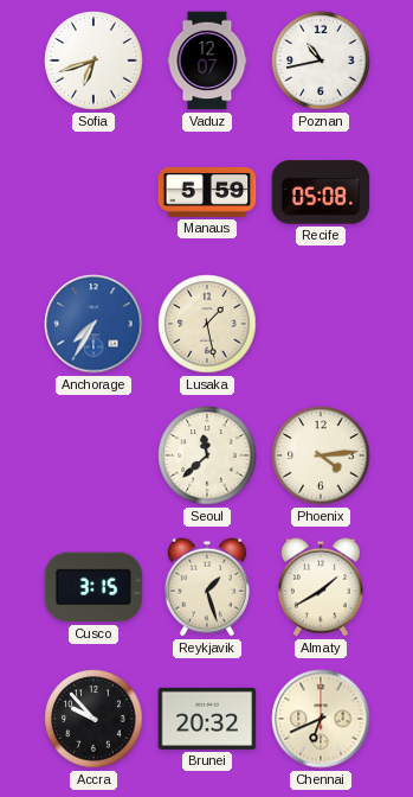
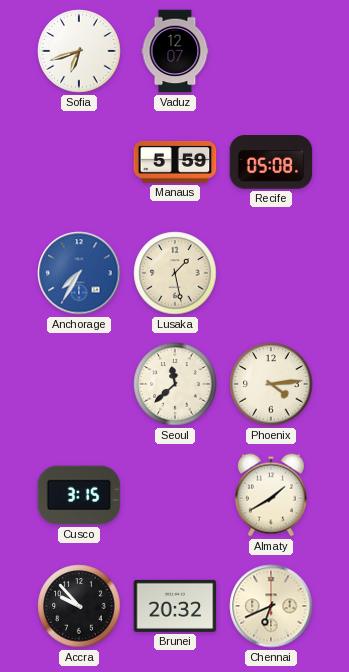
Poznan: 10:43 -> none (321, 60)
Reykjavik: 1:27 -> none (207, 587)
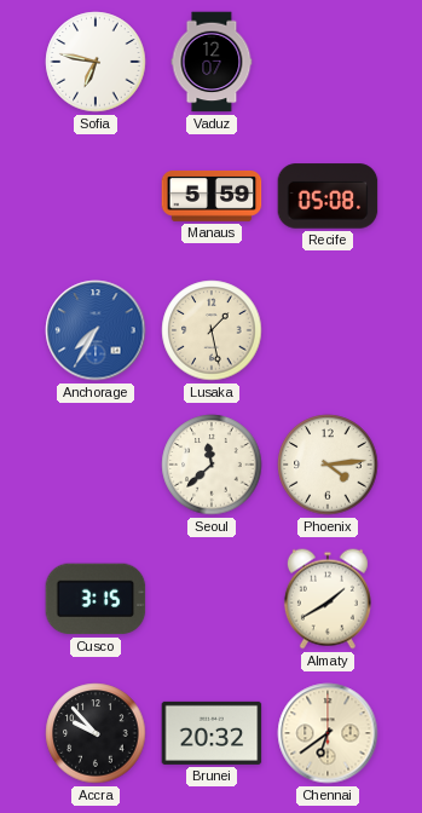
Sofia: 6:42 -> 6:47 (96, 62)
Chennai: 6:41 -> 6:39 (328, 733)
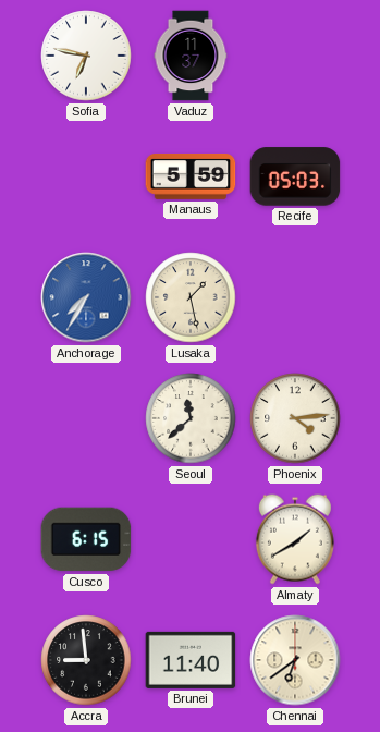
Vaduz: 12:07 -> 11:37 (191, 56)
Recife: 05:08 -> 05:03 (295, 176)
Cusco: 3:15 -> 6:15 (86, 539)
Accra: 9:53 -> 8:59 (86, 660)
Brunei: 20:32 -> 11:40 (191, 660)
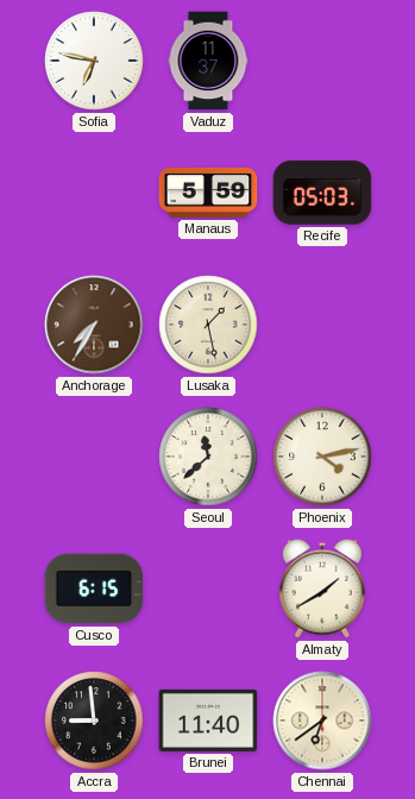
Anchorage dial: blue -> brown (94, 325)
Phoenix: 4:14 -> 4:13 (322, 457)
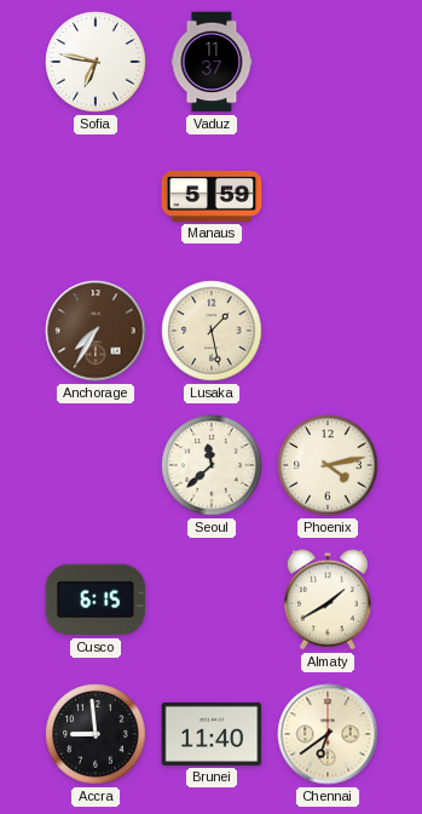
Recife: 05:03 -> none (322, 193)
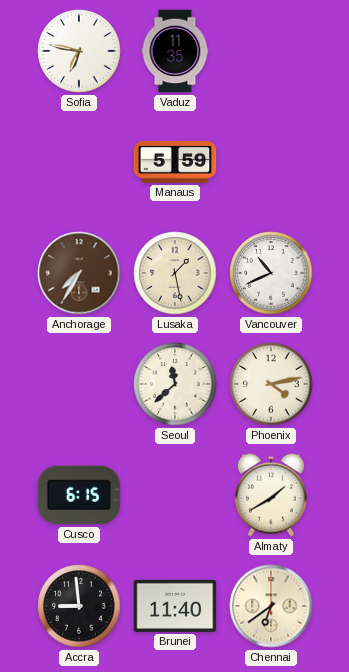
Vaduz: 11:37 -> 11:35 (175, 51)
Vancouver: none -> 10:41 (271, 273)
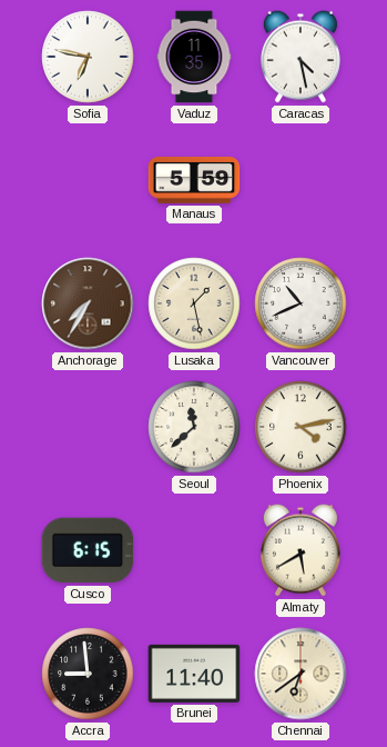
Caracas: none -> 4:28 (301, 57)
Almaty: 1:40 -> 5:40 (301, 550)
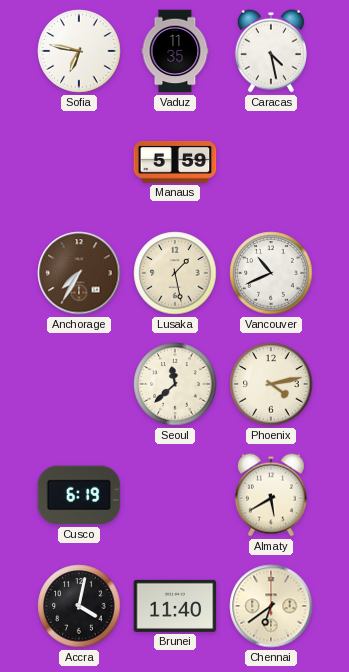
Cusco: 6:15 -> 6:19 (79, 495)
Accra: 8:59 -> 4:02 (79, 606)
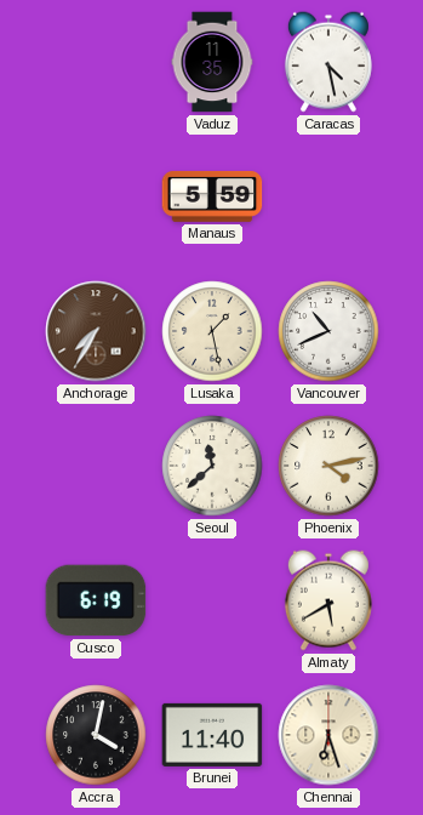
Sofia: 6:47 -> none (79, 51)
Chennai: 6:39 -> 6:27 (328, 735)
